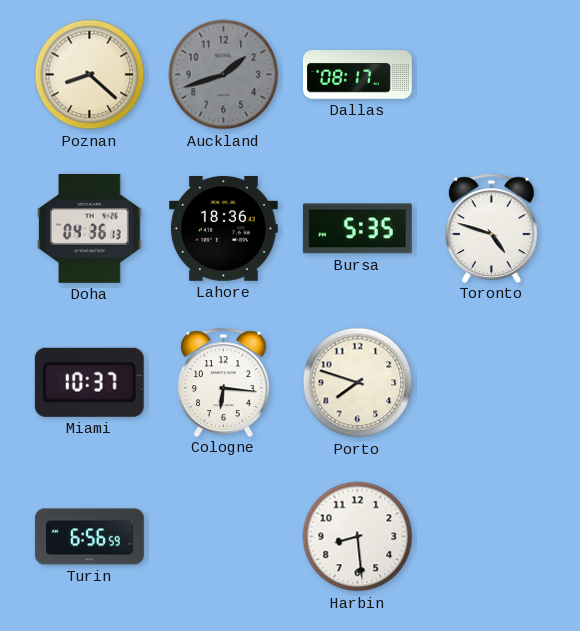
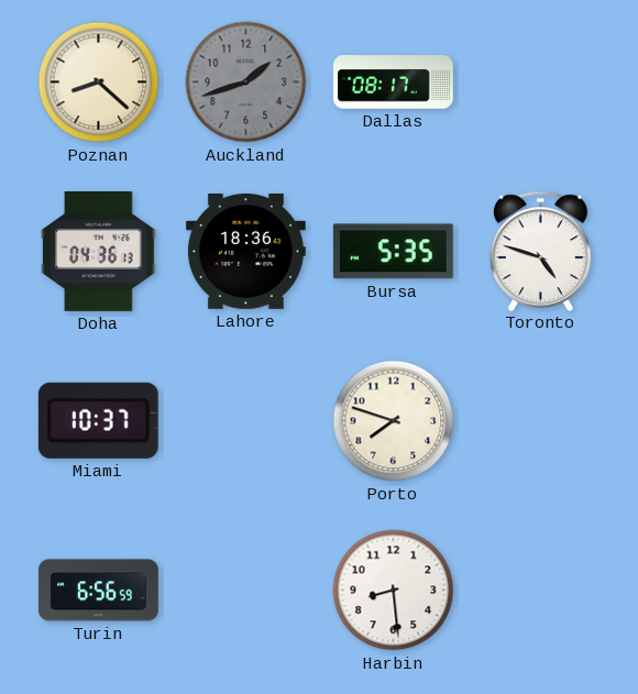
Cologne: 6:16 -> none (224, 382)
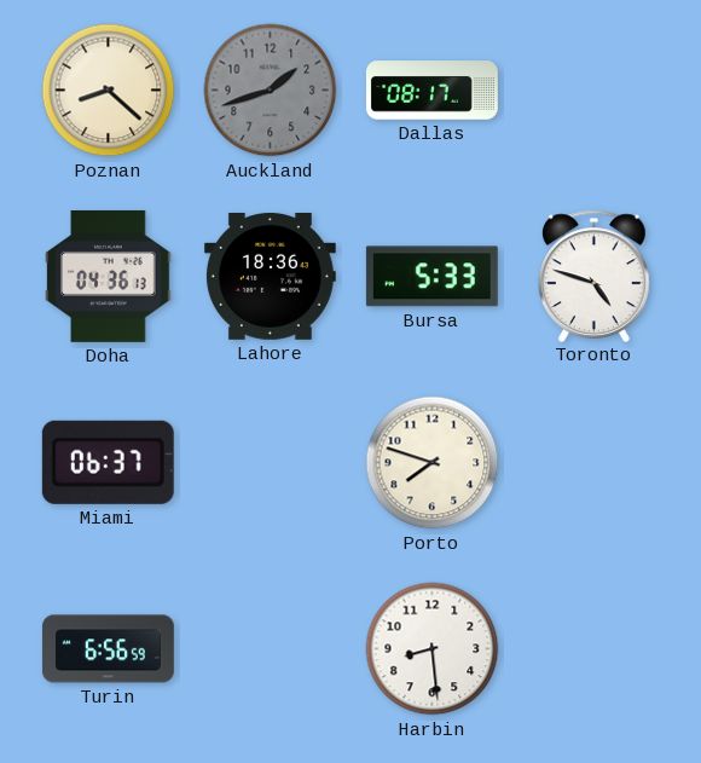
Bursa: 5:35 -> 5:33 (431, 277)
Miami: 10:37 -> 06:37 (108, 462)
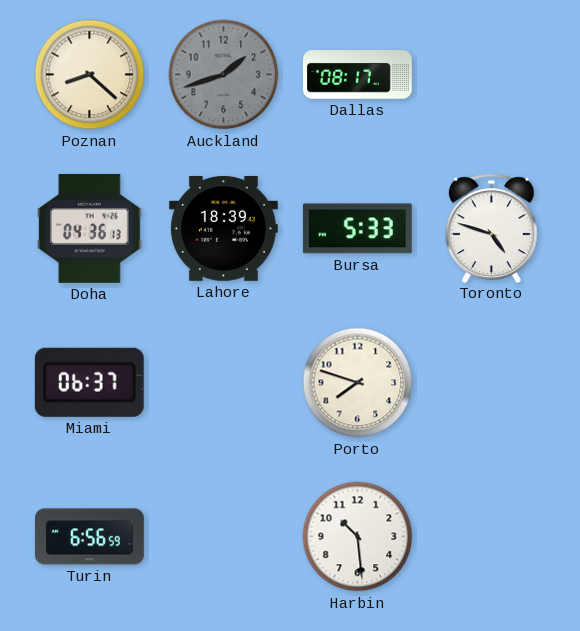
Lahore: 18:36 -> 18:39 (223, 228)
Harbin: 8:29 -> 10:29 (358, 537)
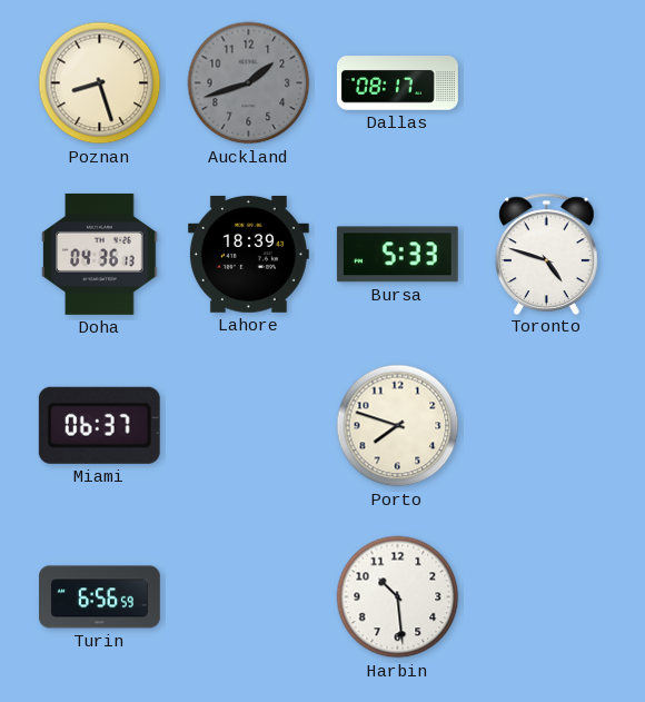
Poznan: 8:22 -> 8:27 (100, 83)
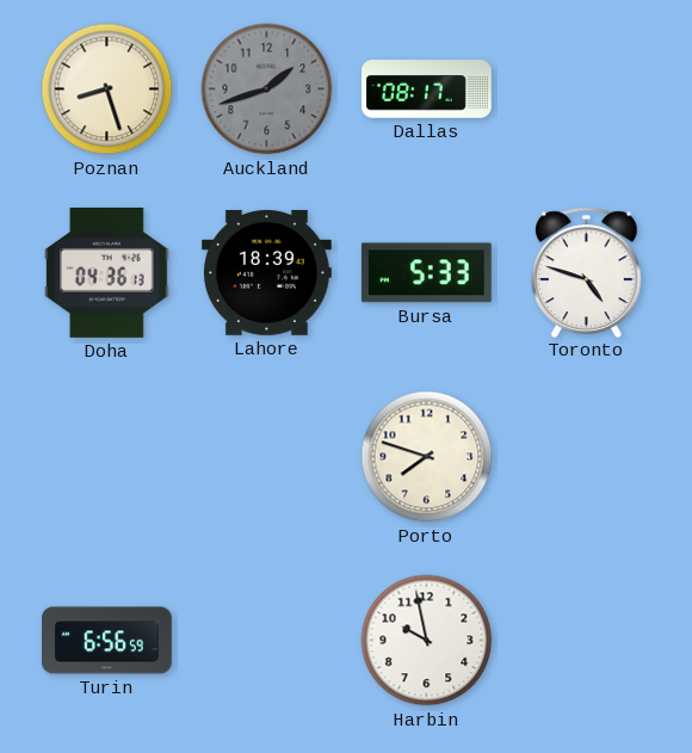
Miami: 06:37 -> none (99, 425)
Harbin: 10:29 -> 9:58 (427, 641)
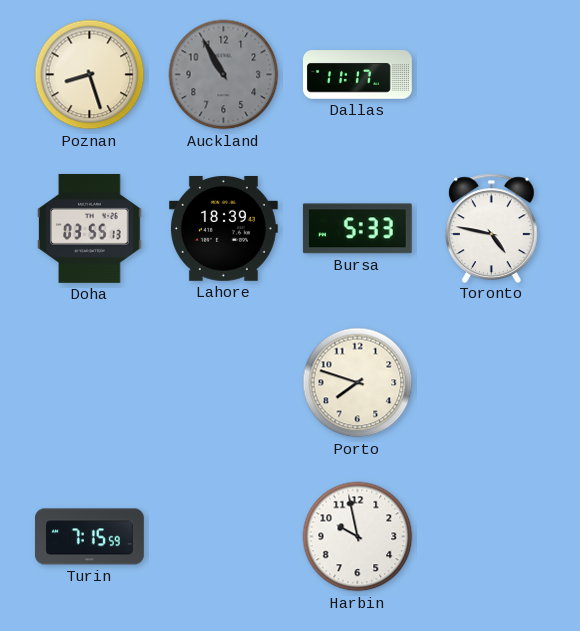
Auckland: 1:42 -> 10:55 (224, 75)
Dallas: 08:17 -> 11:17 (357, 75)
Doha: 04:36 -> 03:55 (90, 228)
Toronto: 4:48 -> 4:47 (492, 228)
Turin: 6:56 -> 7:15 (89, 537)
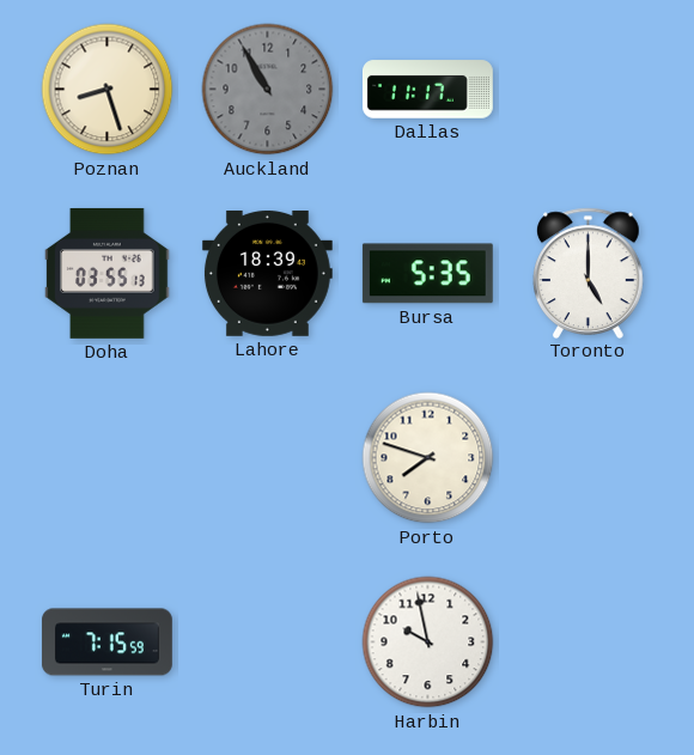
Bursa: 5:33 -> 5:35 (427, 274)
Toronto: 4:47 -> 5:00 (589, 273)
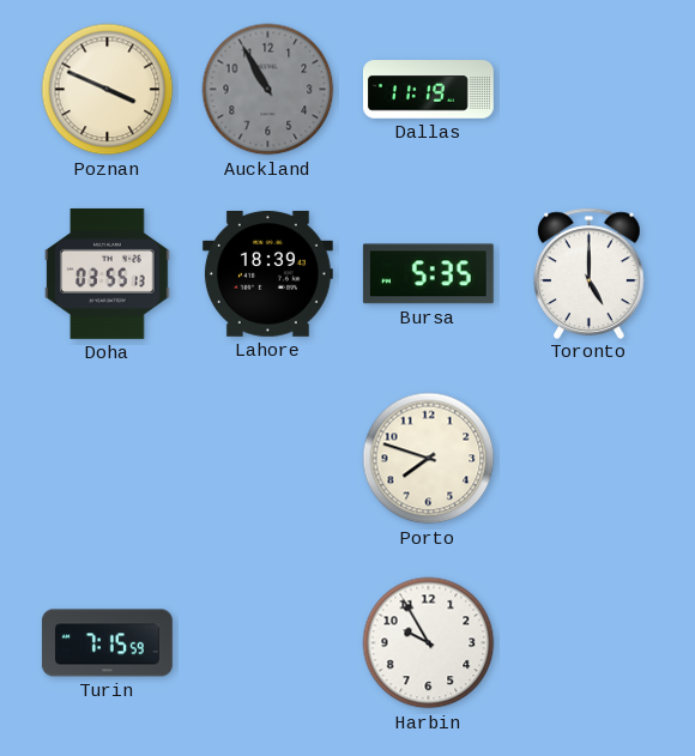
Poznan: 8:27 -> 3:49 (108, 90)
Dallas: 11:17 -> 11:19 (428, 90)
Harbin: 9:58 -> 9:55 (429, 643)
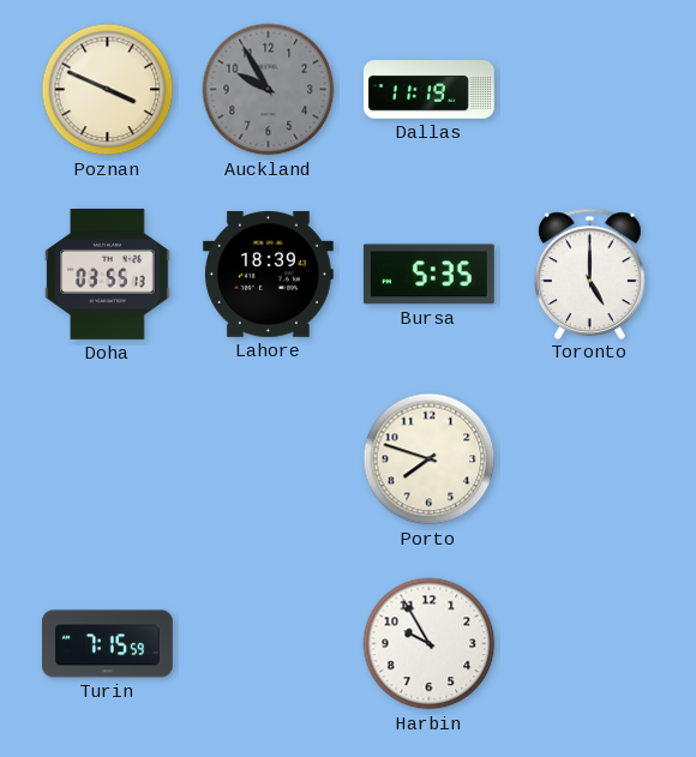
Auckland: 10:55 -> 9:55 (269, 90)
